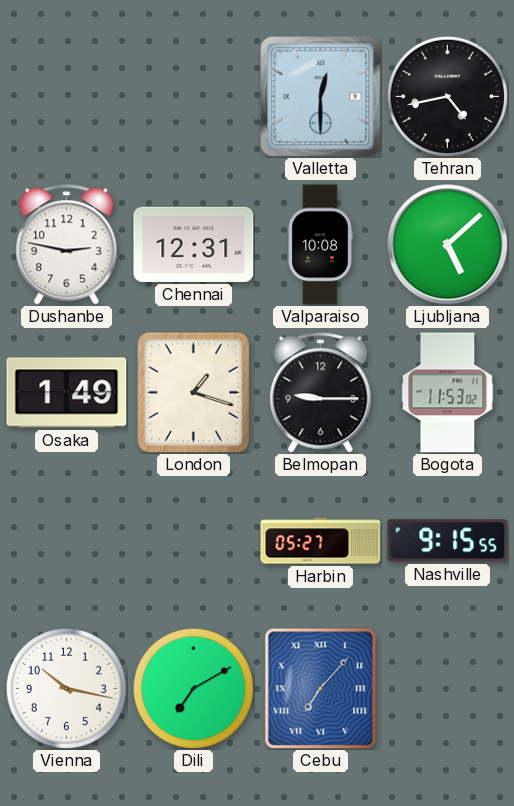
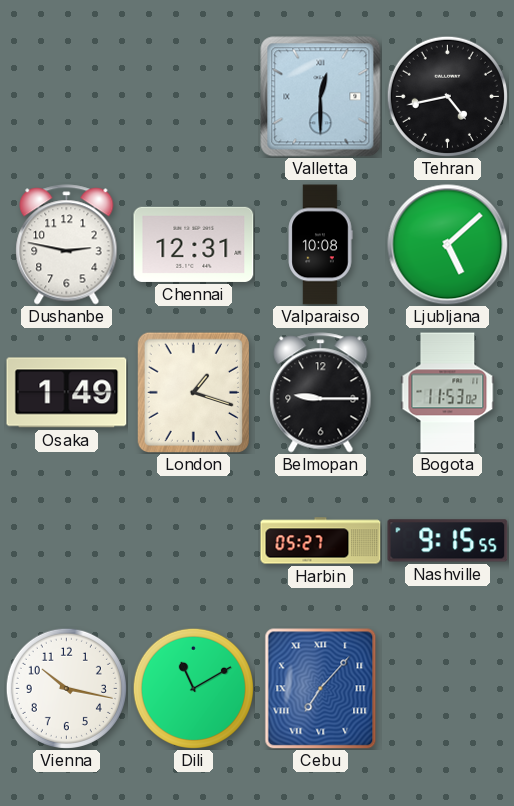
Dili: 7:10 -> 11:10 (193, 688)
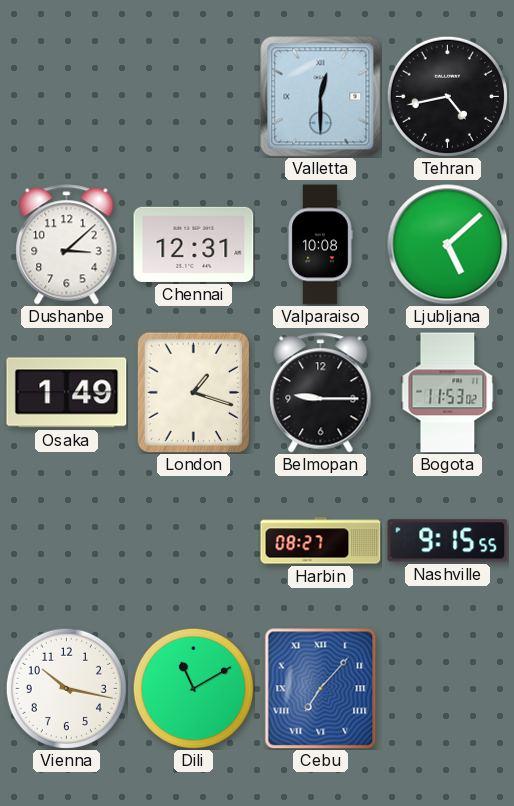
Dushanbe: 2:47 -> 3:08 (67, 245)
Harbin: 05:27 -> 08:27 (321, 541)
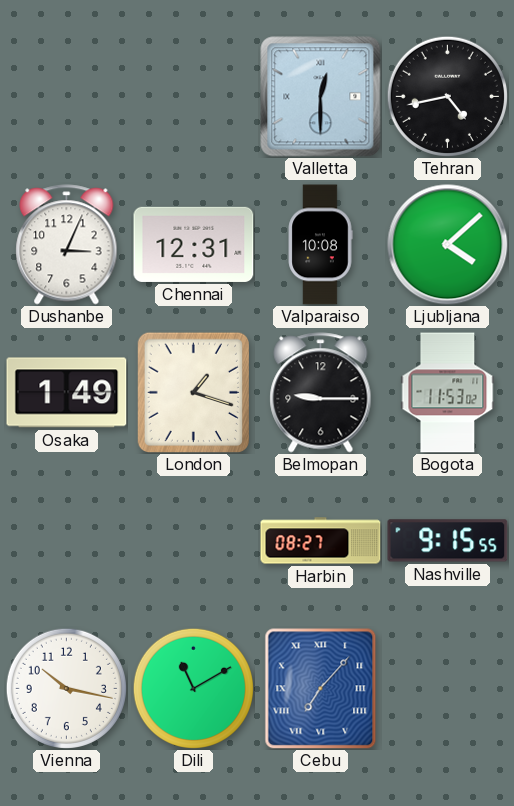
Dushanbe: 3:08 -> 3:04 (67, 245)
Ljubljana: 5:08 -> 4:08 (448, 245)
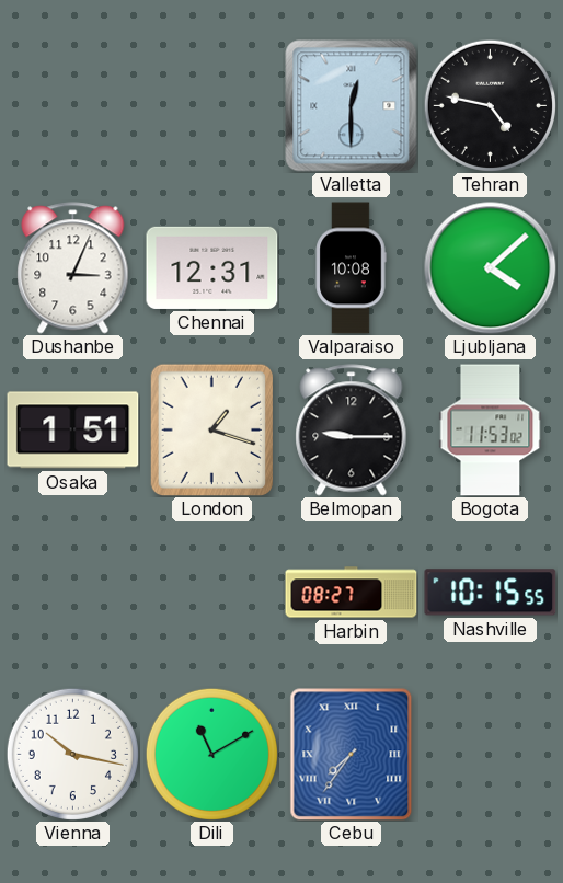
Tehran: 4:43 -> 4:47 (490, 105)
Osaka: 1:49 -> 1:51 (73, 431)
Nashville: 9:15 -> 10:15 (491, 593)
Cebu: 7:07 -> 7:36 (352, 755)
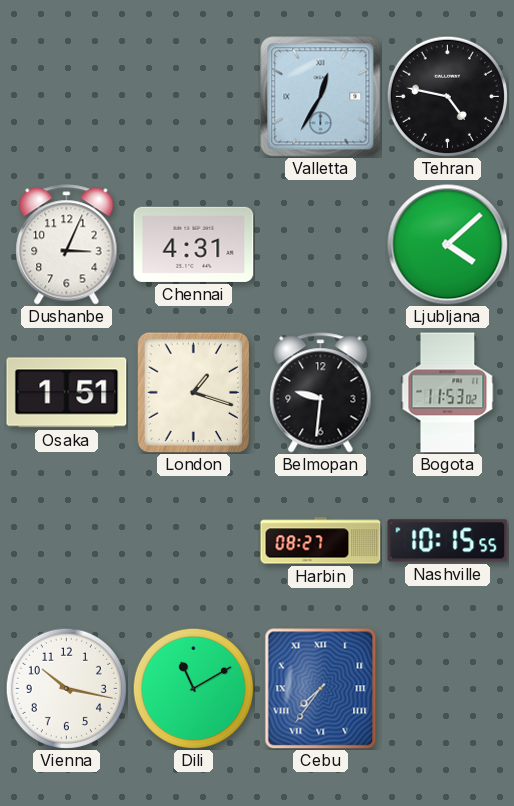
Valletta: 12:30 -> 12:35 (321, 97)
Chennai: 12:31 -> 4:31 (194, 244)
Valparaiso: 10:08 -> none (351, 268)
Belmopan: 9:15 -> 9:31 (321, 393)
